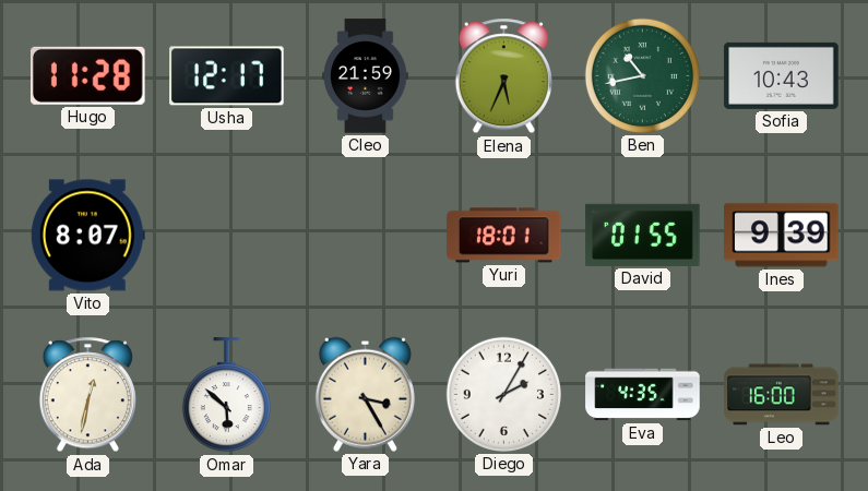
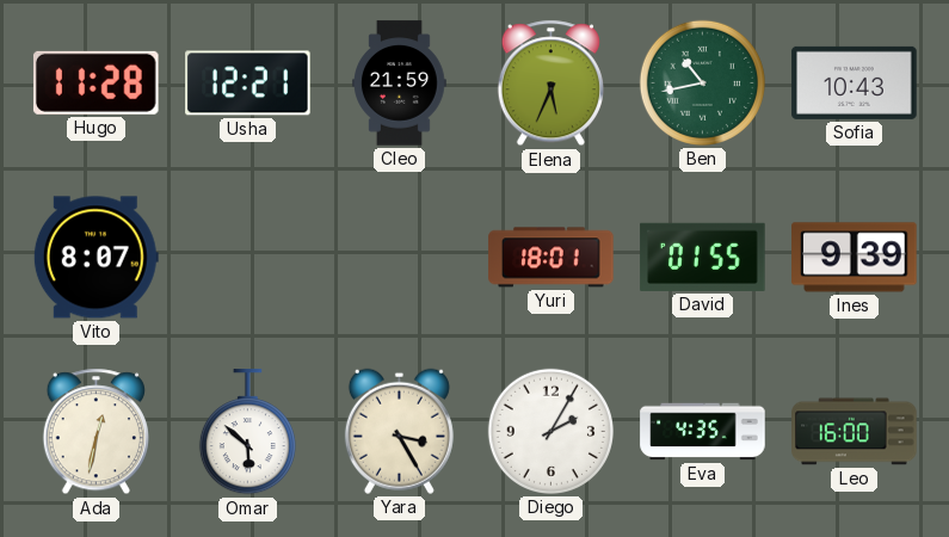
Usha: 12:17 -> 12:21 (248, 84)
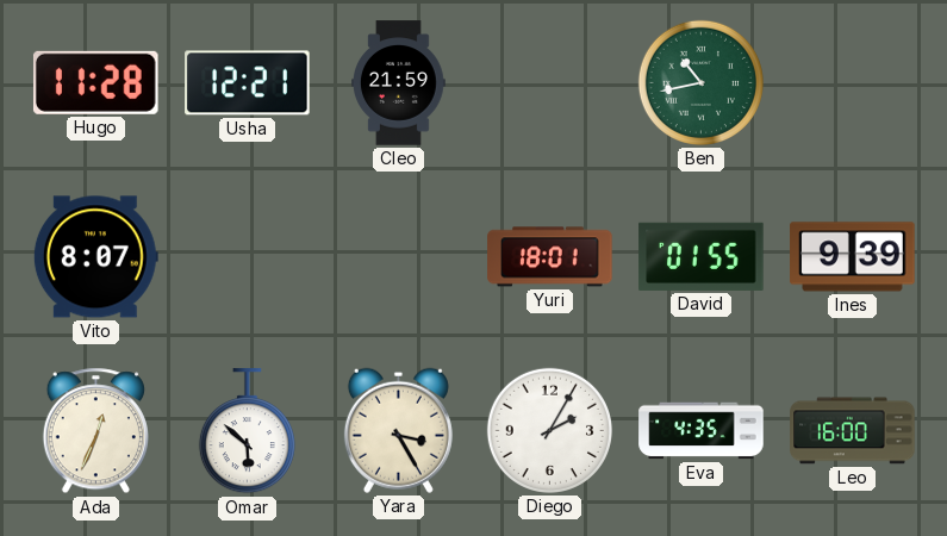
Elena: 5:34 -> none (550, 84)
Sofia: 10:43 -> none (855, 82)
Ada: 12:32 -> 12:34 (95, 431)
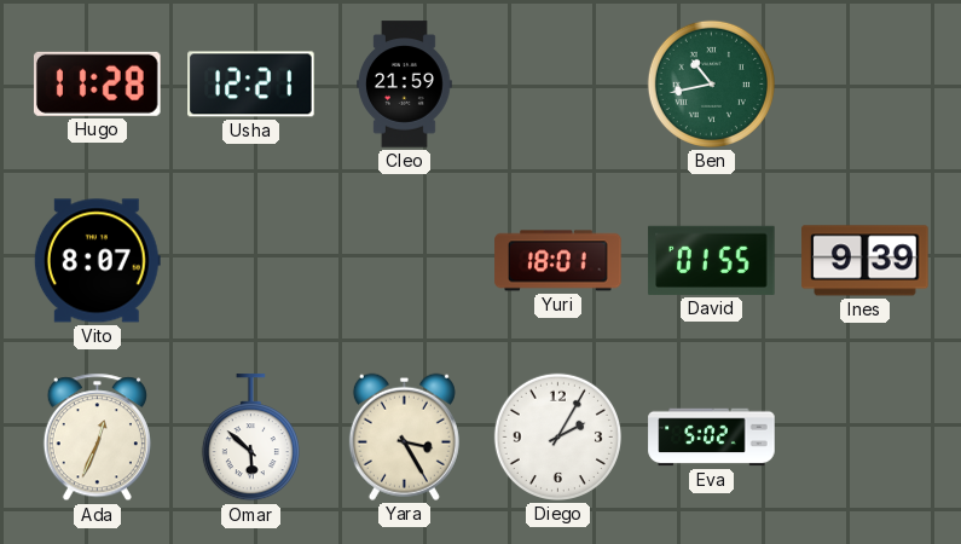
Eva: 4:35 -> 5:02 (712, 438)
Leo: 16:00 -> none (853, 431)
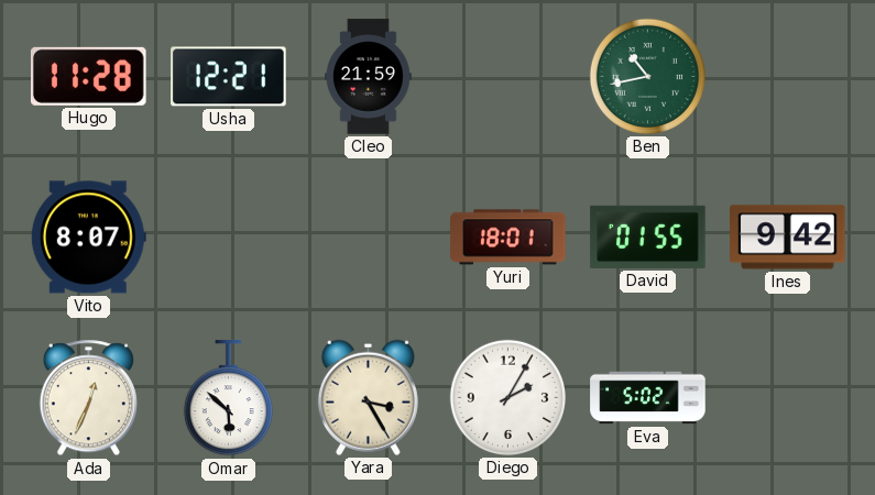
Ines: 9:39 -> 9:42 (788, 238)
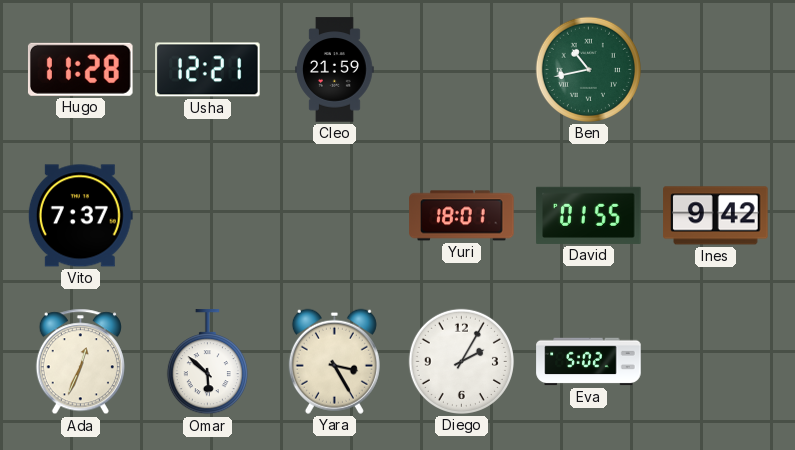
Vito: 8:07 -> 7:37 (80, 216)
